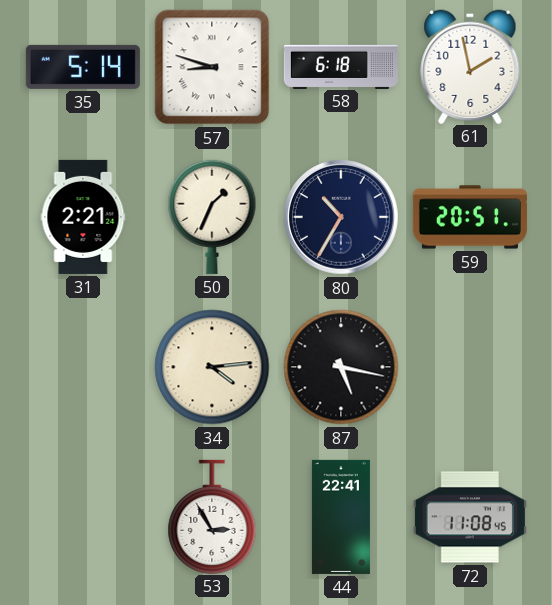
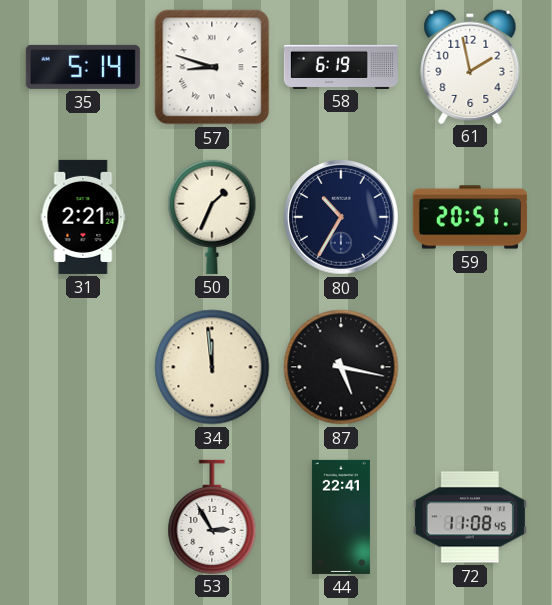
58: 6:18 -> 6:19 (341, 66)
34: 4:14 -> 11:59 (212, 367)
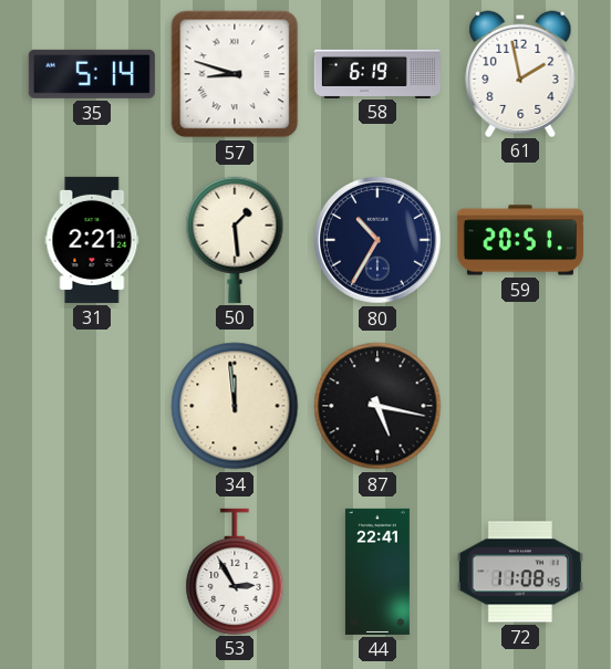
50: 1:34 -> 1:29 (235, 240)
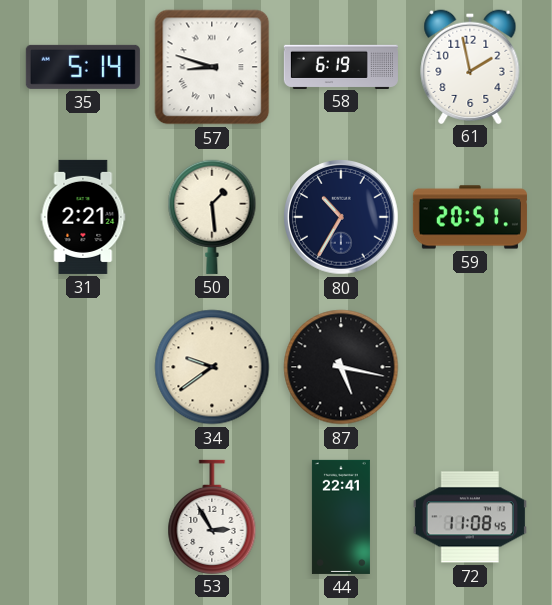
34: 11:59 -> 9:39 (212, 367)
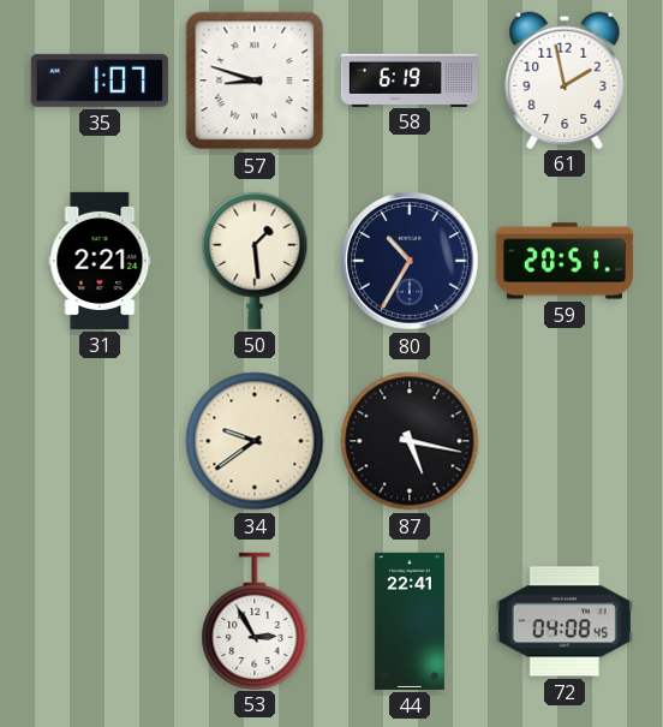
35: 5:14 -> 1:07 (100, 81)
72: 11:08 -> 04:08 (565, 621)
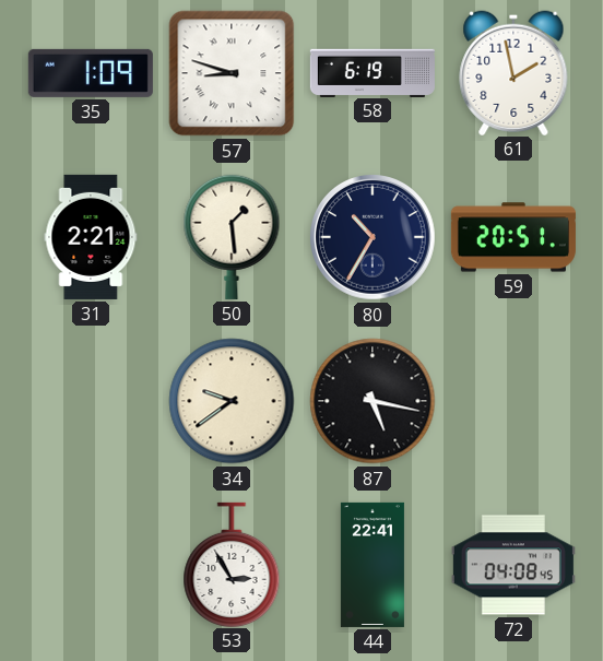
35: 1:07 -> 1:09 (91, 73)
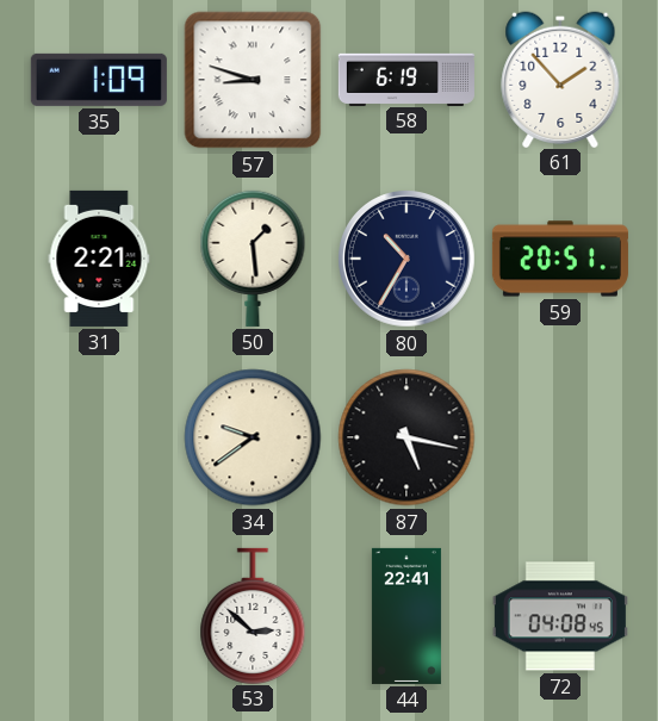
61: 1:58 -> 1:53 (560, 79)
53: 2:55 -> 2:52 (253, 615)
